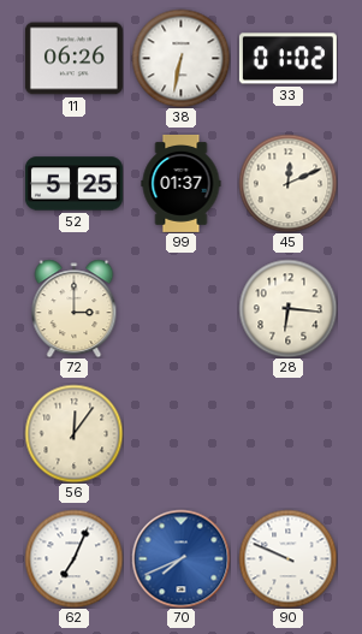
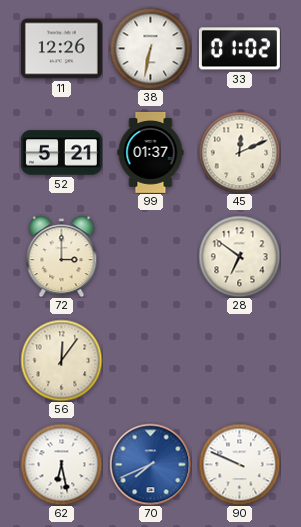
11: 06:26 -> 12:26 (61, 49)
52: 5:25 -> 5:21 (61, 153)
28: 6:16 -> 6:51 (239, 256)
62: 7:04 -> 6:28 (61, 464)
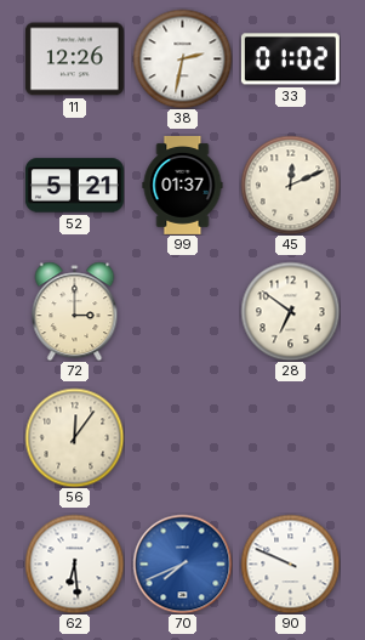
38: 6:32 -> 2:32 (182, 58)
62: 6:28 -> 6:29 (74, 563)
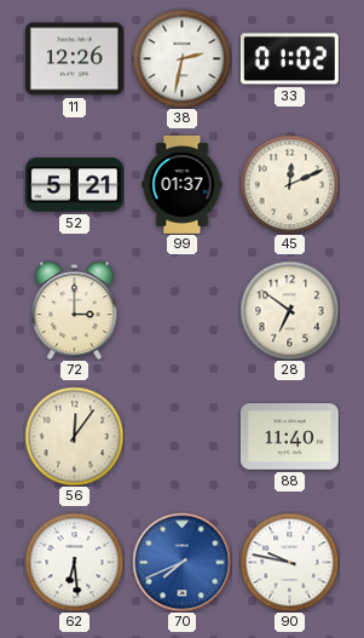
88: none -> 11:40 (289, 437)
90: 9:49 -> 9:47 (289, 562)
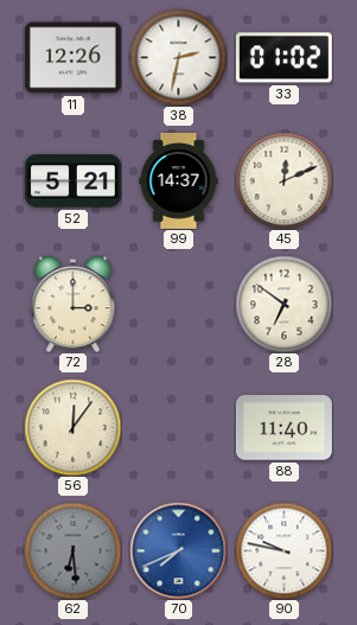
99: 01:37 -> 14:37 (179, 180)
62 dial: white -> grey (72, 550)
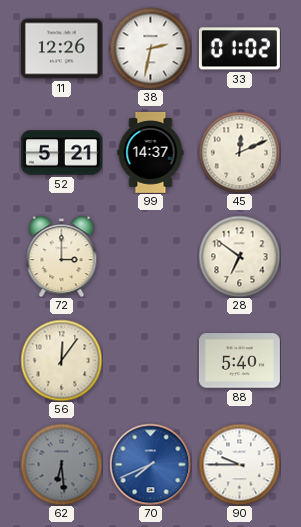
88: 11:40 -> 5:40 (239, 361)
90: 9:47 -> 9:45 (239, 464)
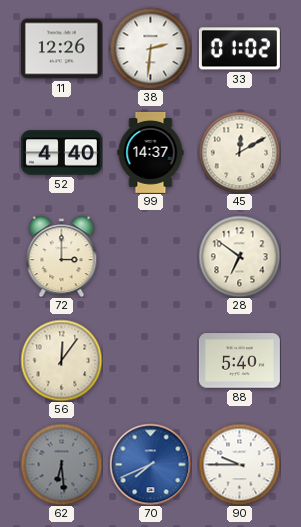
38: 2:32 -> 2:31 (150, 48)
52: 5:21 -> 4:40 (61, 153)
45: 12:11 -> 12:10 (239, 152)
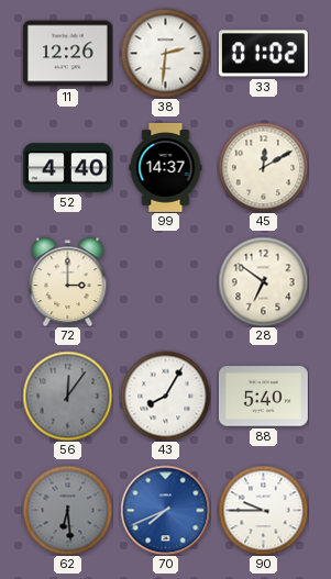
56 dial: cream -> grey (67, 396)
43: none -> 8:05 (165, 396)
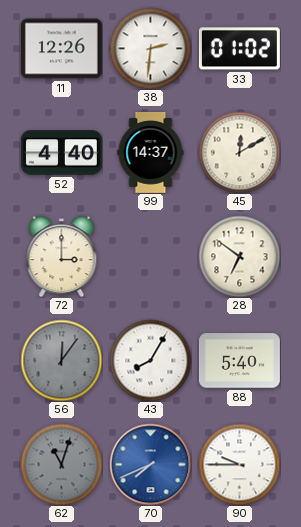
62: 6:29 -> 11:03 (61, 464)
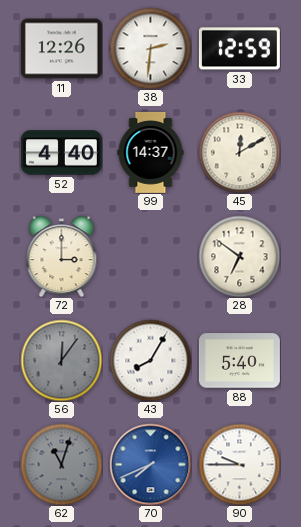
33: 01:02 -> 12:59 (239, 49)
